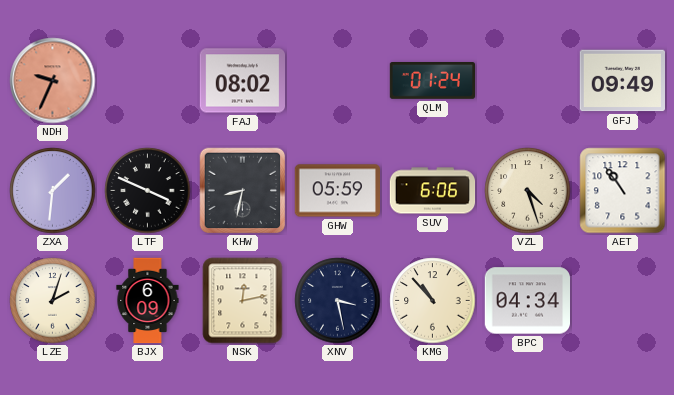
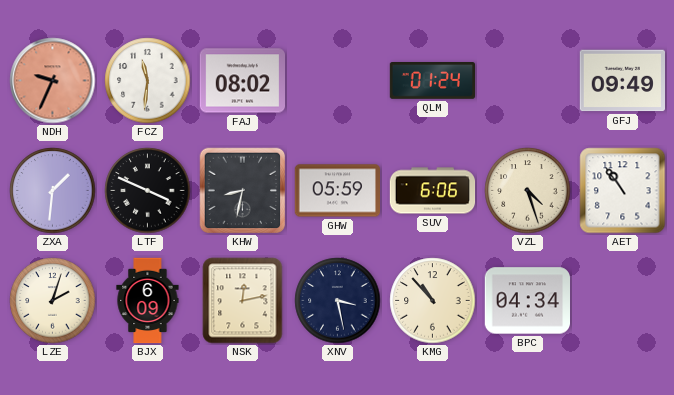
FCZ: none -> 11:31 (148, 81)
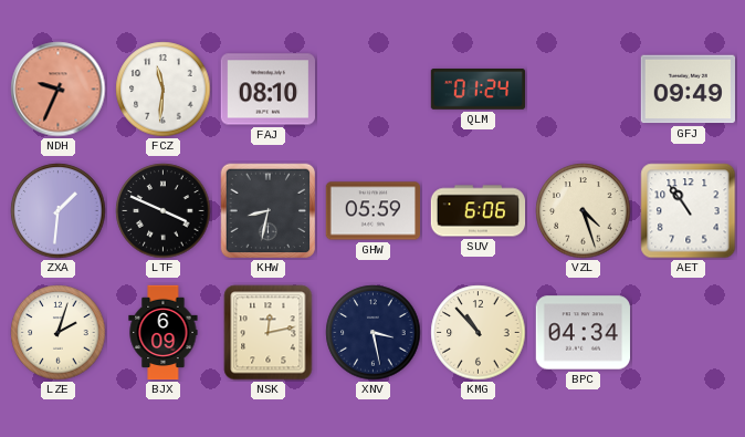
FAJ: 08:02 -> 08:10 (267, 90)
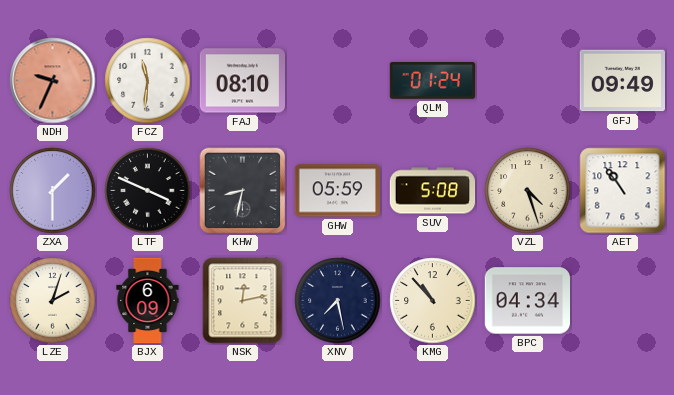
ZXA: 1:31 -> 1:30 (53, 191)
SUV: 6:06 -> 5:08 (433, 191)
XNV: 3:28 -> 7:28 (338, 301)
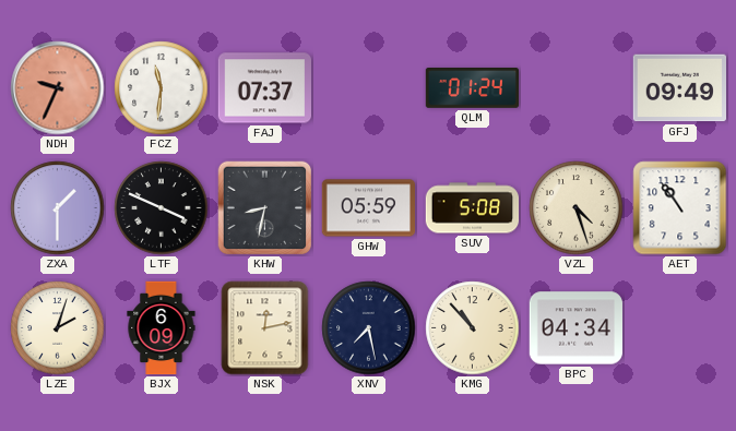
FAJ: 08:10 -> 07:37 (264, 88)
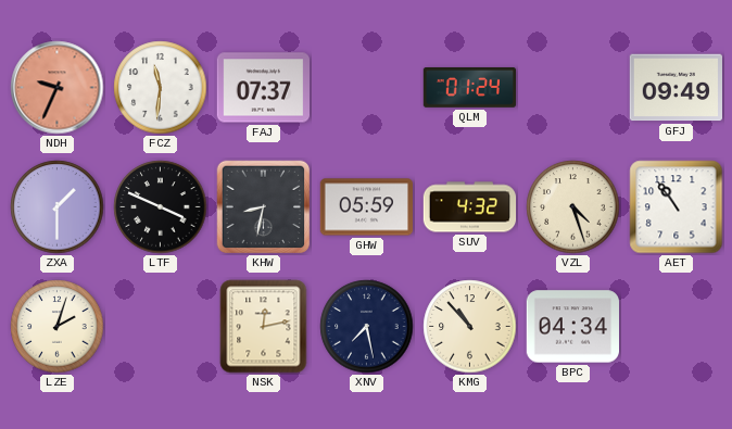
SUV: 5:08 -> 4:32 (470, 207)
BJX: 6:09 -> none (162, 328)
